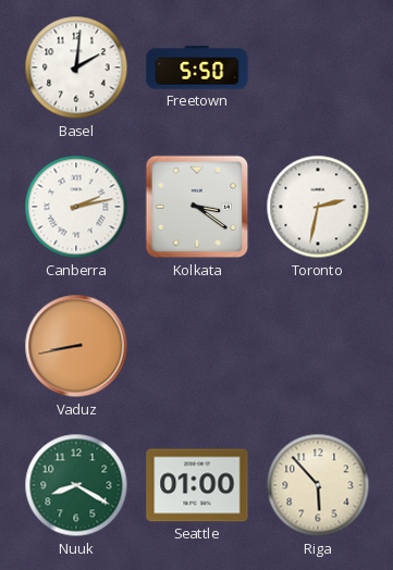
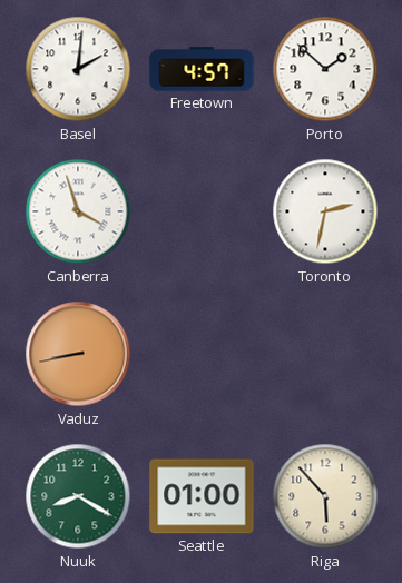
Freetown: 5:50 -> 4:57 (202, 69)
Porto: none -> 1:52 (325, 69)
Canberra: 2:13 -> 3:57 (78, 211)
Kolkata: 3:21 -> none (197, 207)
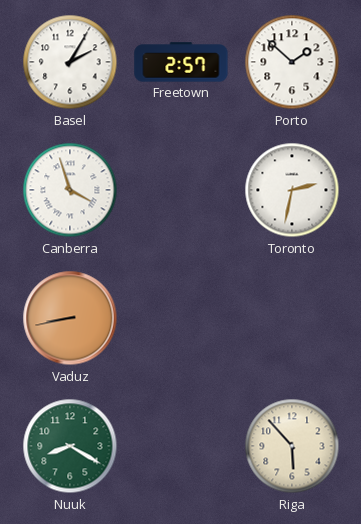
Basel: 2:01 -> 2:05 (70, 62)
Freetown: 4:57 -> 2:57 (181, 62)
Seattle: 01:00 -> none (202, 496)
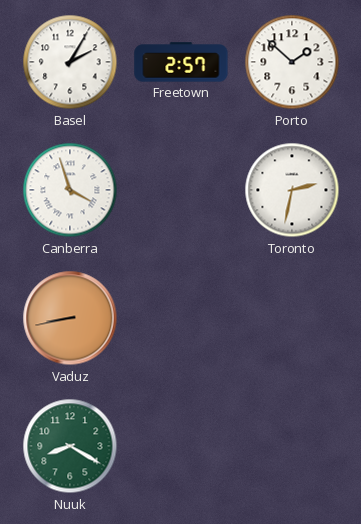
Riga: 5:53 -> none (292, 446)
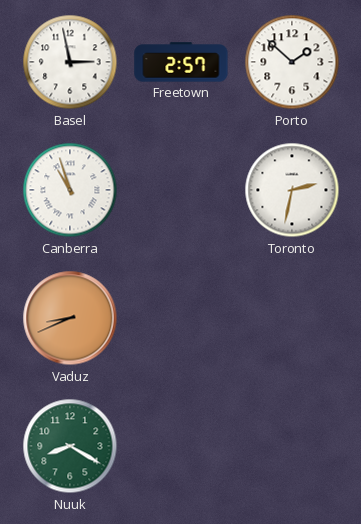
Basel: 2:05 -> 2:58 (70, 62)
Canberra: 3:57 -> 10:57 (70, 190)
Vaduz: 8:43 -> 8:41 (70, 318)
